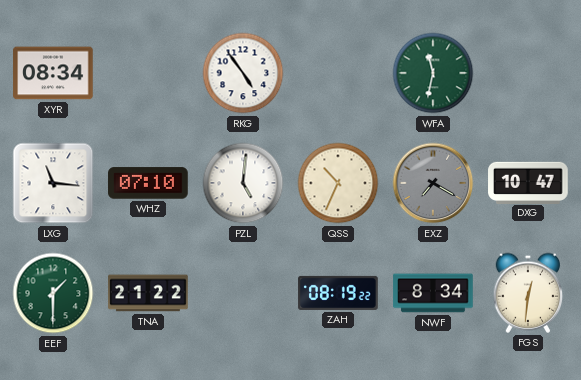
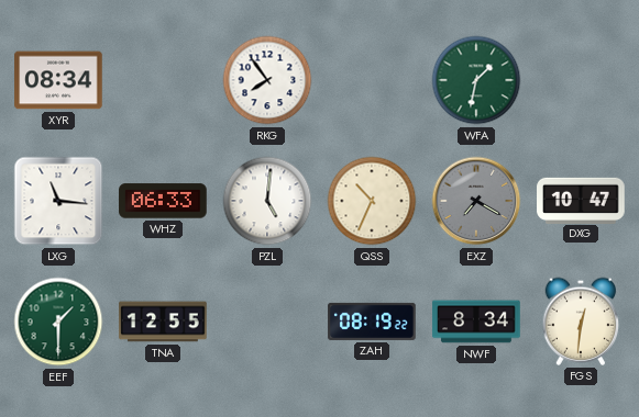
RKG: 4:54 -> 7:54 (267, 80)
WFA: 11:32 -> 1:32 (476, 80)
WHZ: 07:10 -> 06:33 (163, 201)
TNA: 21:22 -> 12:55 (163, 322)
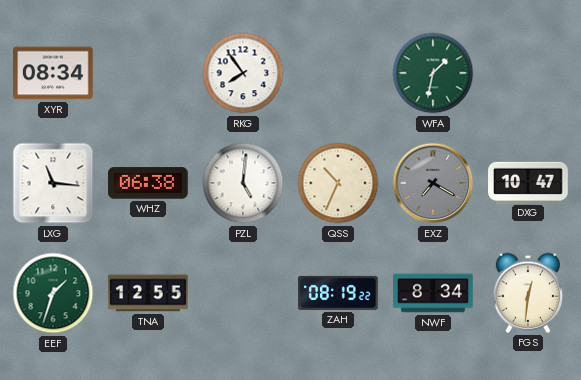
WHZ: 06:33 -> 06:38 (148, 183)
EEF: 1:30 -> 1:33 (53, 293)
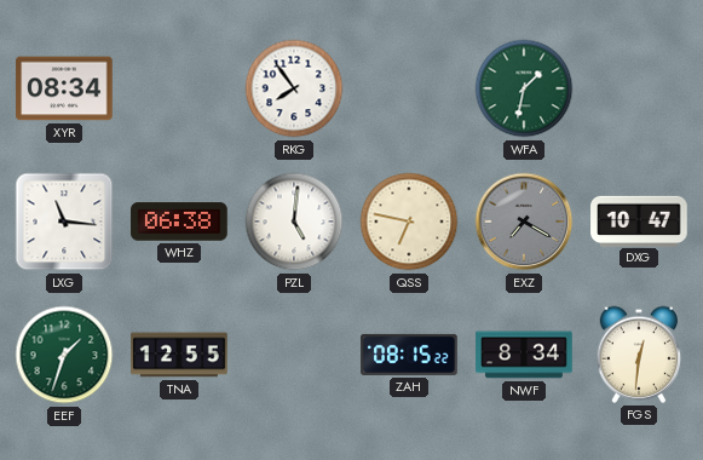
QSS: 10:34 -> 6:47 (409, 222)
ZAH: 08:19 -> 08:15 (409, 355)
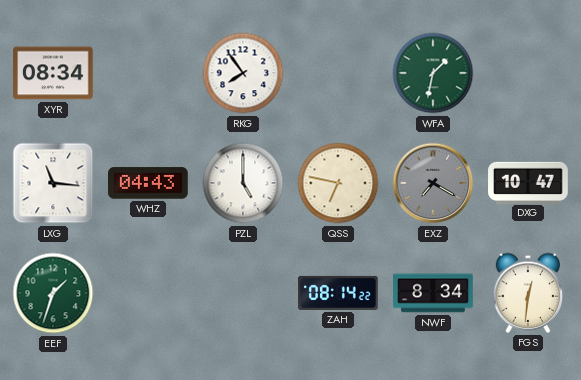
WHZ: 06:38 -> 04:43 (148, 183)
PZL: 5:01 -> 5:00 (243, 183)
TNA: 12:55 -> none (179, 355)
ZAH: 08:15 -> 08:14 (338, 293)
